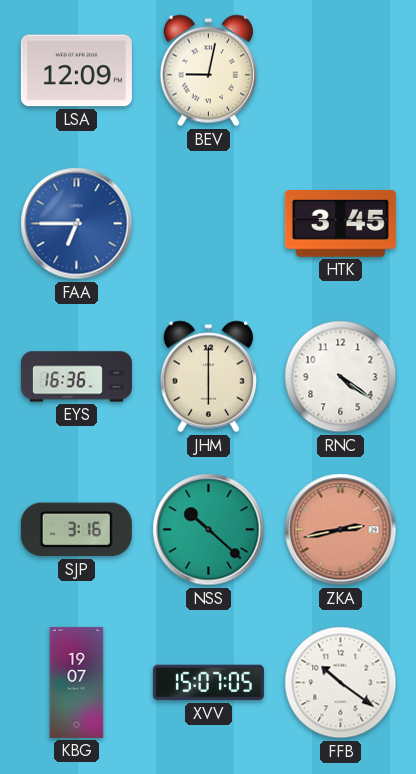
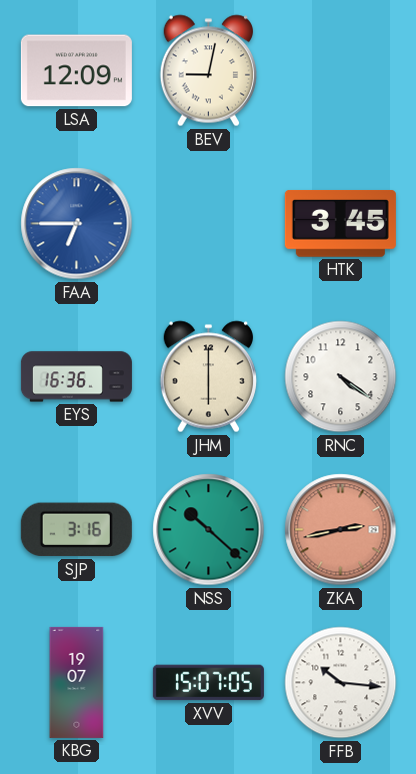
FFB: 10:21 -> 10:16 (341, 683)
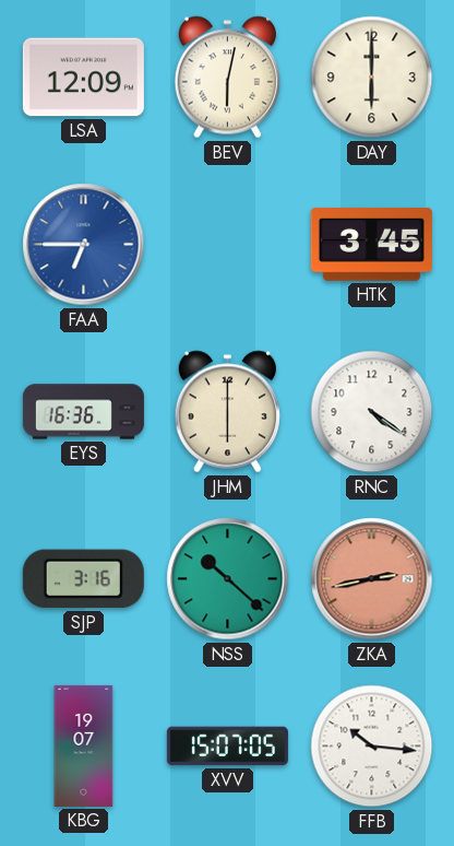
BEV: 9:02 -> 6:02 (227, 78)
DAY: none -> 6:00 (372, 78)
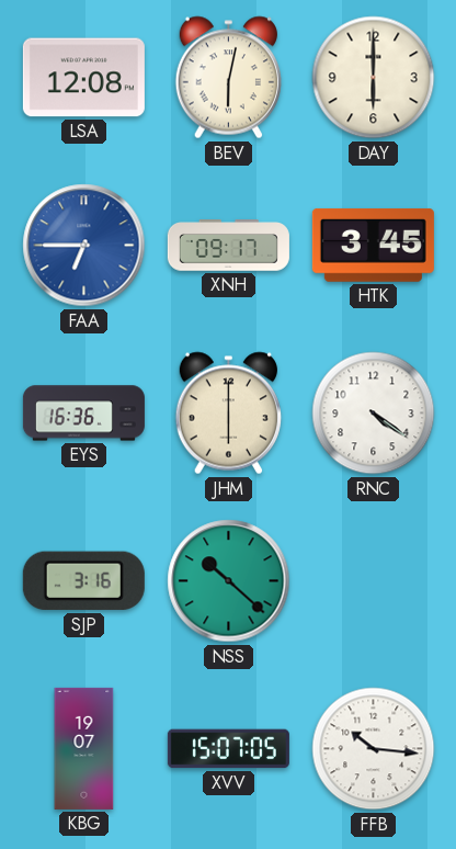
LSA: 12:09 -> 12:08 (83, 78)
XNH: none -> 09:17 (228, 246)
ZKA: 2:43 -> none (372, 579)
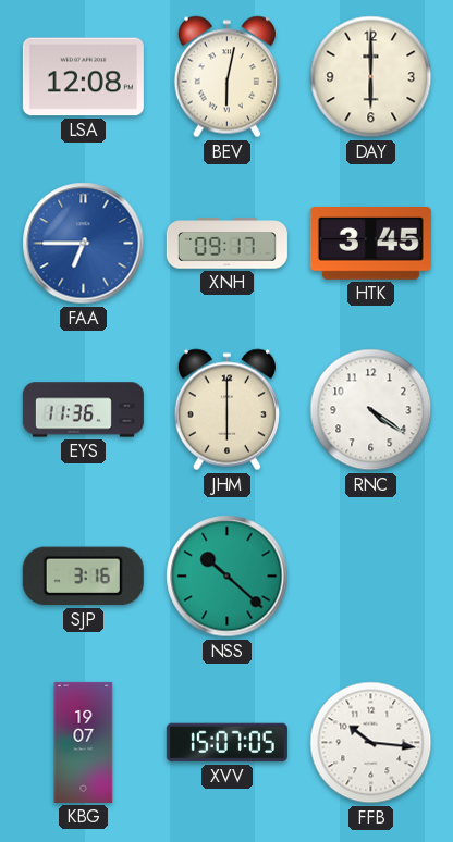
EYS: 16:36 -> 11:36 (83, 410)
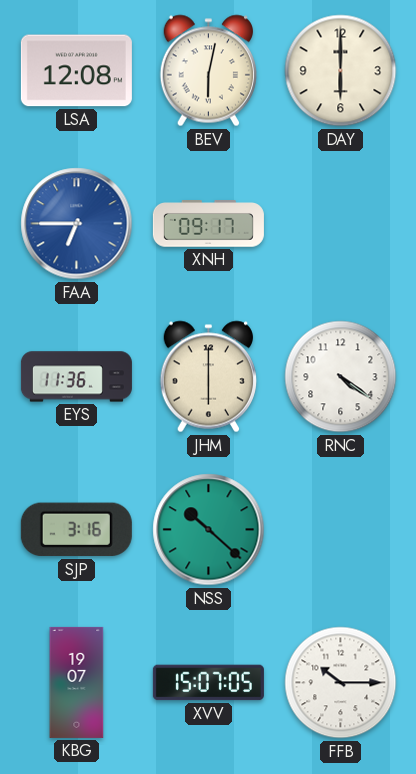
HTK: 3:45 -> none (370, 243)
FFB: 10:16 -> 10:15 (341, 683)
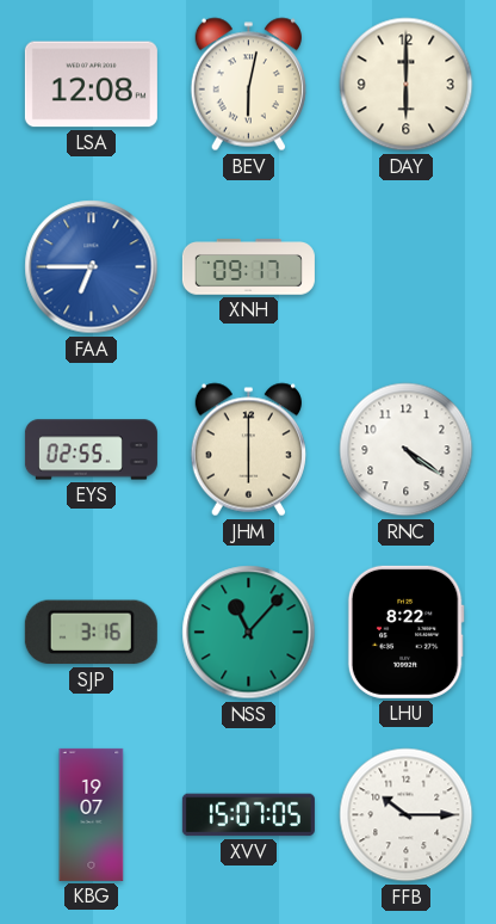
EYS: 11:36 -> 02:55 (91, 450)
NSS: 10:22 -> 11:07 (249, 633)
LHU: none -> 8:22 (405, 632)
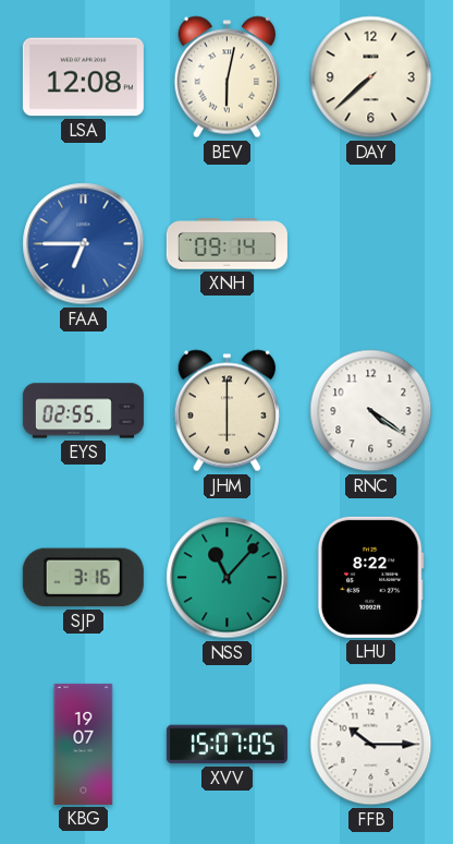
DAY: 6:00 -> 7:38 (371, 77)
XNH: 09:17 -> 09:14 (226, 244)
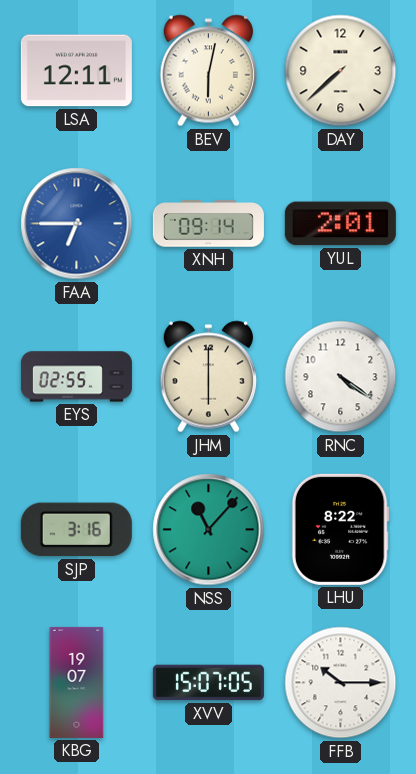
LSA: 12:08 -> 12:11 (76, 71)
YUL: none -> 2:01 (340, 224)
